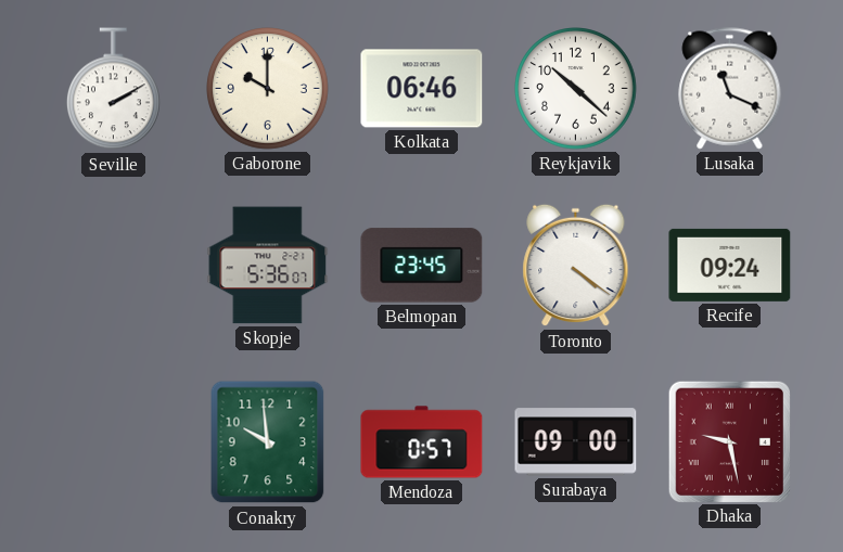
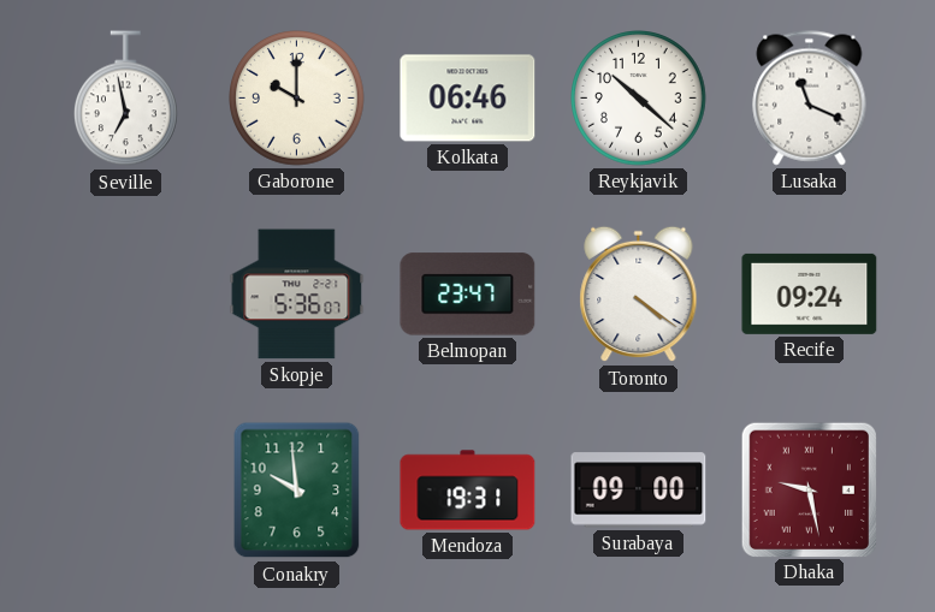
Seville: 2:10 -> 6:58 (126, 99)
Belmopan: 23:45 -> 23:47 (468, 295)
Mendoza: 0:57 -> 19:31 (468, 491)
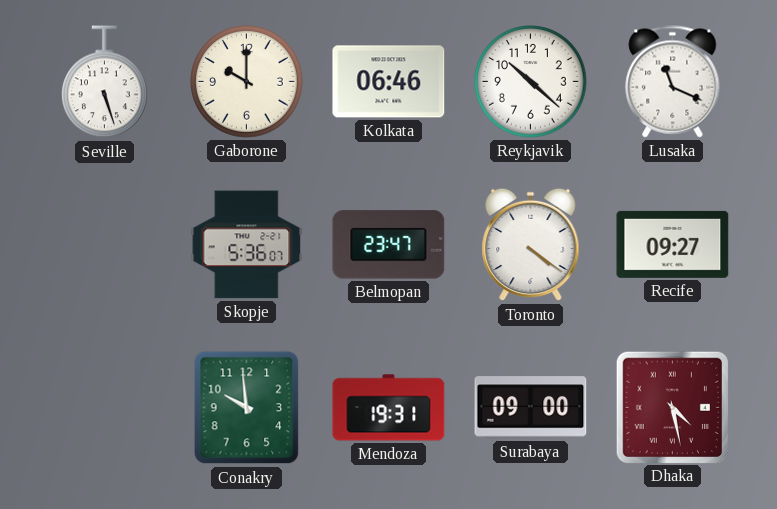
Seville: 6:58 -> 5:27 (105, 82)
Recife: 09:24 -> 09:27 (673, 244)
Dhaka: 9:28 -> 4:28 (672, 407)
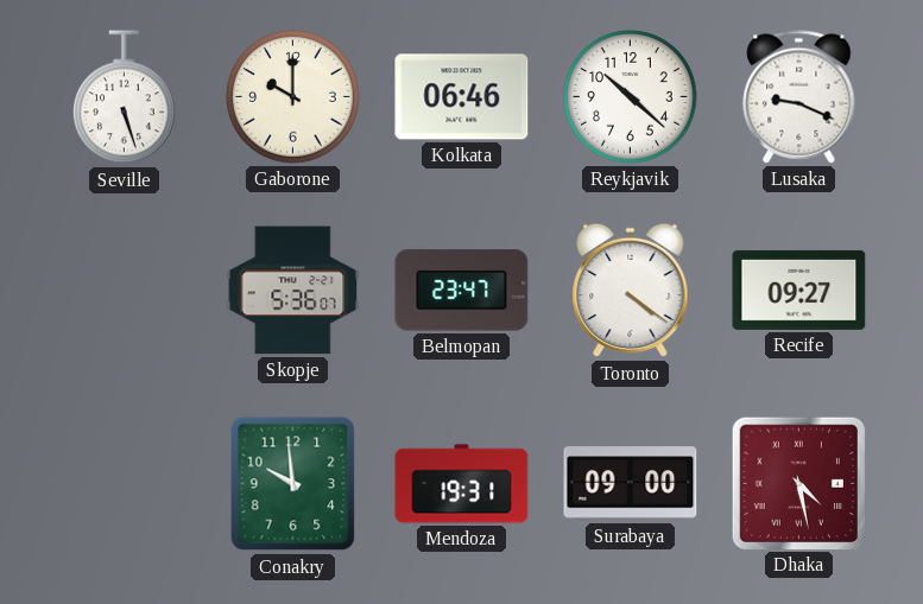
Lusaka: 11:19 -> 9:19 (799, 97)
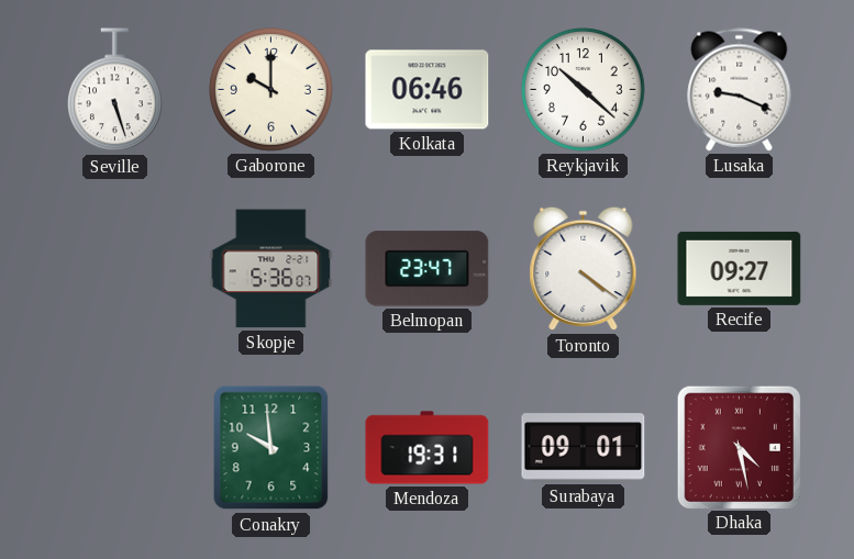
Surabaya: 09:00 -> 09:01 (584, 448)
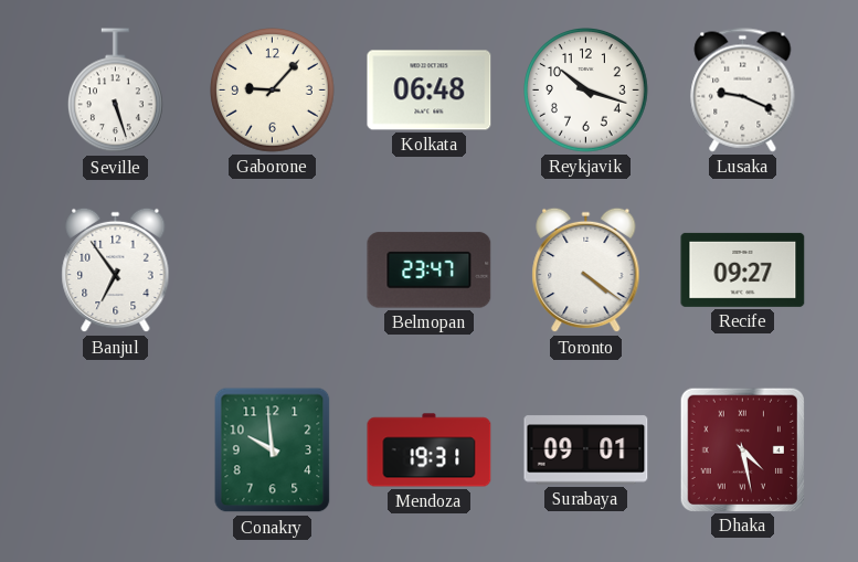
Gaborone: 10:00 -> 9:07 (273, 91)
Kolkata: 06:46 -> 06:48 (430, 91)
Reykjavik: 10:22 -> 10:18 (586, 91)
Banjul: none -> 6:54 (116, 271)
Skopje: 5:36 -> none (271, 269)
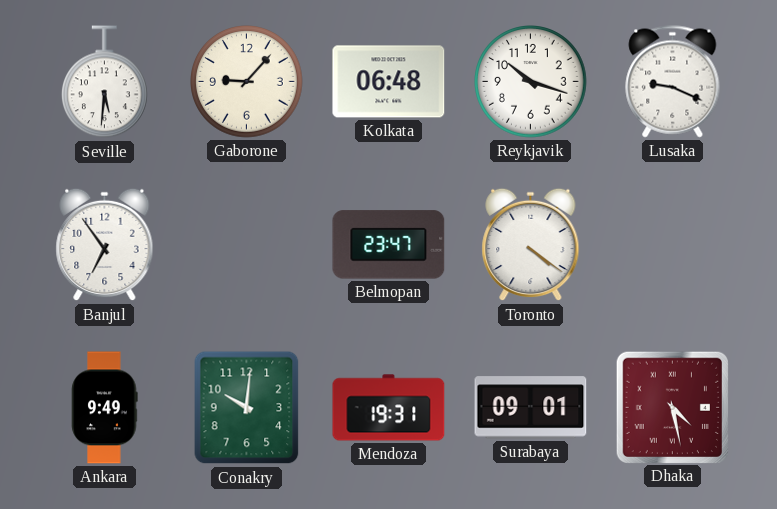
Seville: 5:27 -> 5:31 (105, 82)
Recife: 09:27 -> none (743, 269)
Ankara: none -> 9:49 (105, 408)
Conakry: 9:59 -> 10:01 (247, 408)
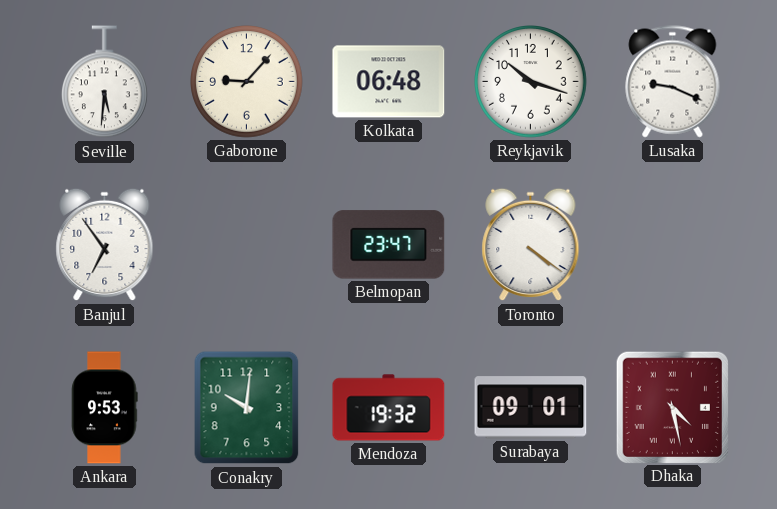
Ankara: 9:49 -> 9:53 (105, 408)
Mendoza: 19:31 -> 19:32 (389, 408)
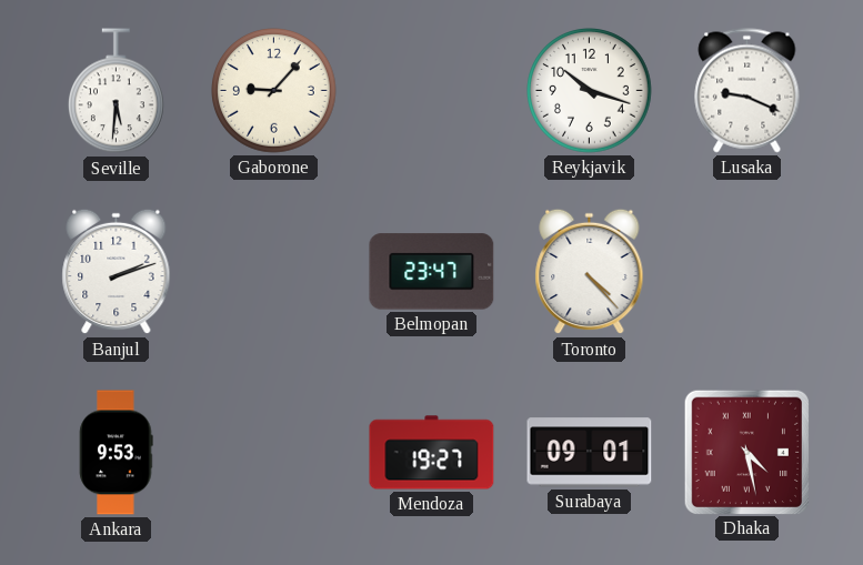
Kolkata: 06:48 -> none (389, 82)
Banjul: 6:54 -> 2:12 (117, 272)
Toronto: 4:21 -> 4:23 (590, 272)
Conakry: 10:01 -> none (247, 408)
Mendoza: 19:32 -> 19:27 (432, 453)
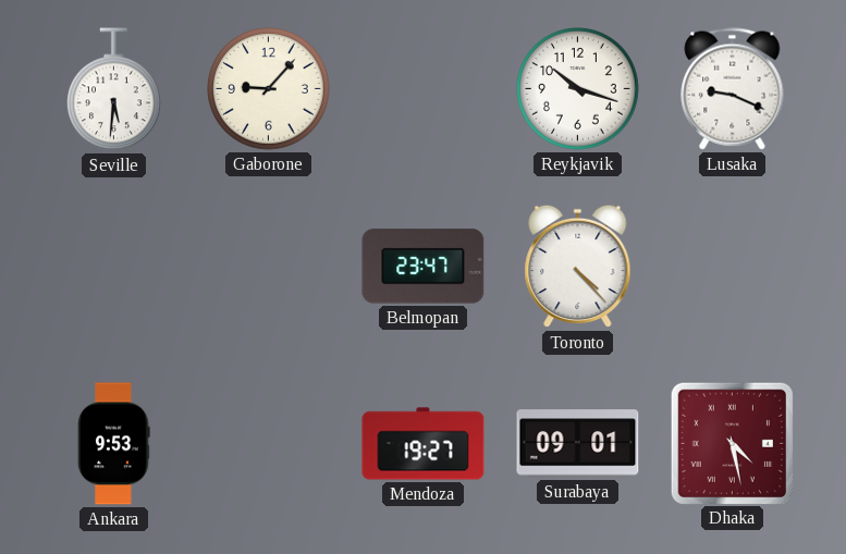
Banjul: 2:12 -> none (117, 272)
